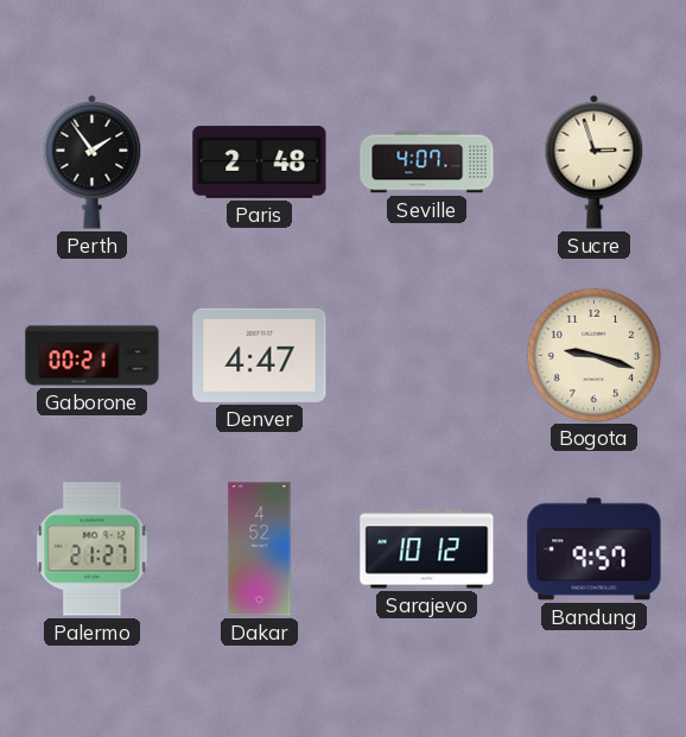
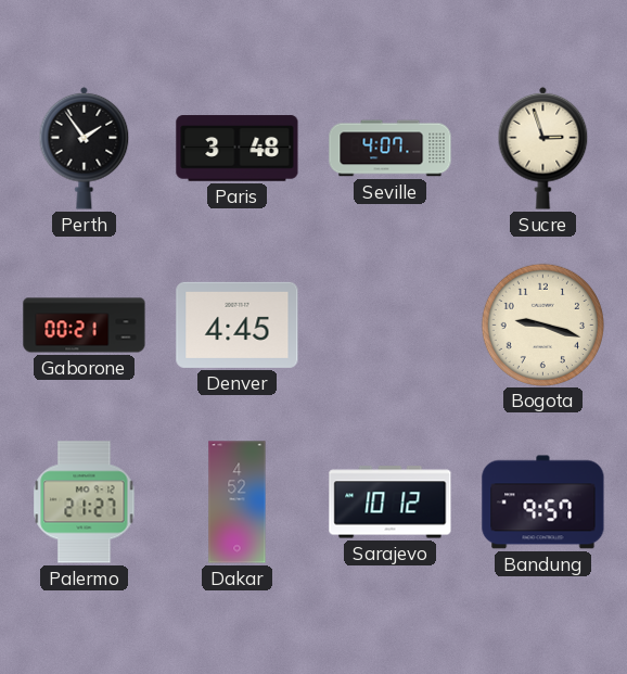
Paris: 2:48 -> 3:48 (238, 149)
Denver: 4:47 -> 4:45 (238, 325)
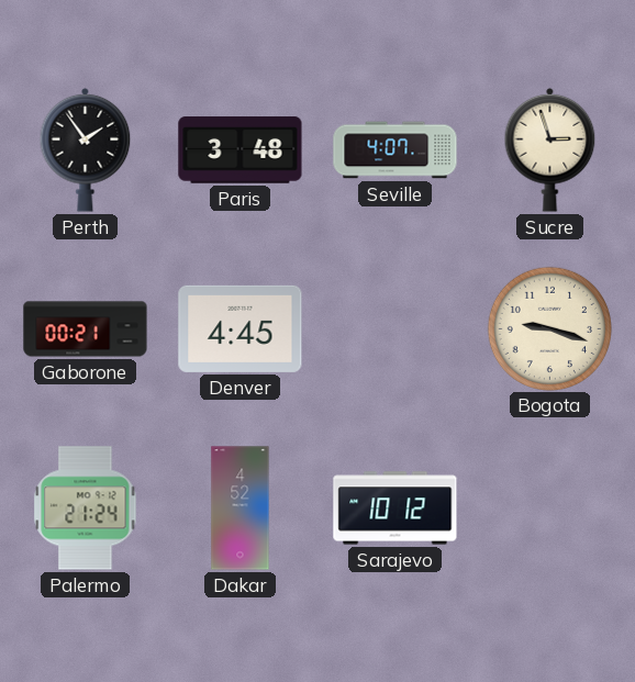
Palermo: 21:27 -> 21:24 (86, 508)
Bandung: 9:57 -> none (543, 503)
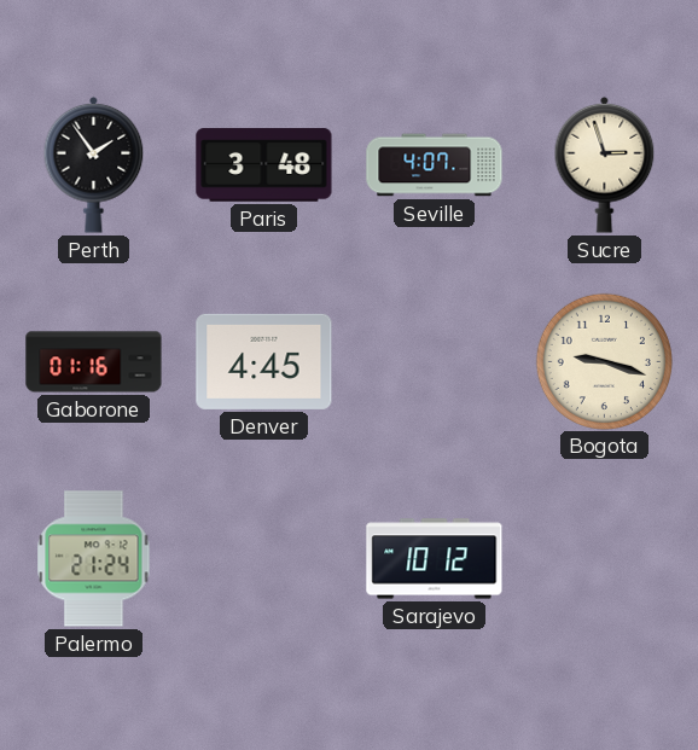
Gaborone: 00:21 -> 01:16 (94, 362)
Dakar: 4:52 -> none (241, 508)
